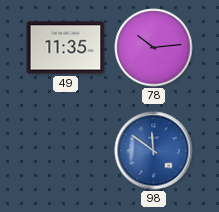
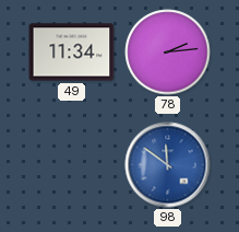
49: 11:35 -> 11:34 (72, 53)
78: 10:14 -> 2:14 (168, 53)
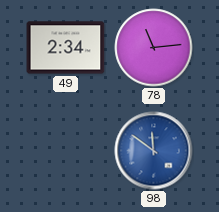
49: 11:34 -> 2:34 (66, 48)
78: 2:14 -> 11:14 (154, 48)
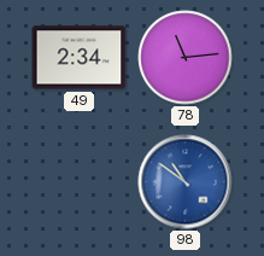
98: 11:51 -> 10:51 (186, 182)
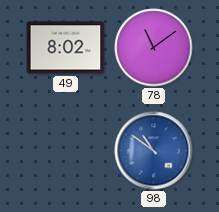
49: 2:34 -> 8:02 (66, 48)
78: 11:14 -> 11:09 (154, 48)
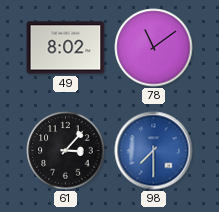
61: none -> 3:07 (66, 151)
98: 10:51 -> 7:30 (154, 151)
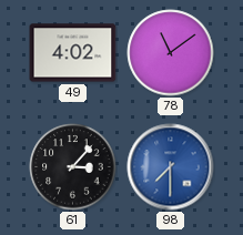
49: 8:02 -> 4:02 (73, 53)
